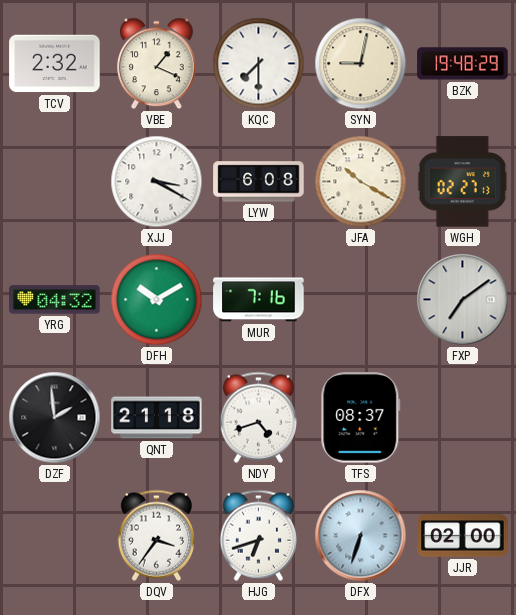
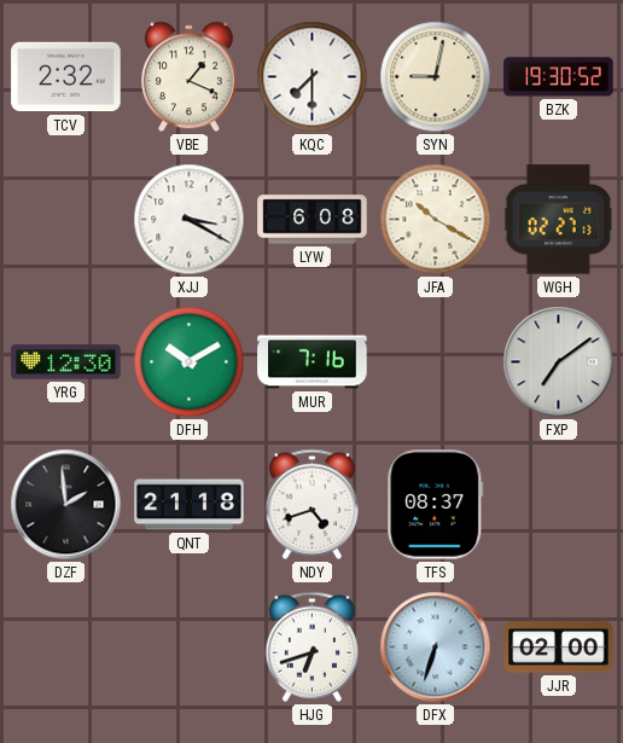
BZK: 19:48 -> 19:30 (559, 77)
YRG: 04:32 -> 12:30 (66, 362)
DQV: 3:36 -> none (157, 535)
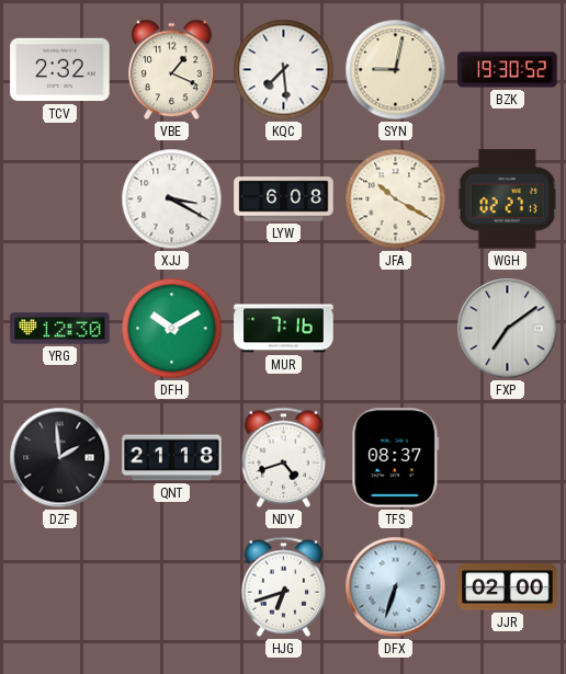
KQC: 7:30 -> 7:29 (284, 70)
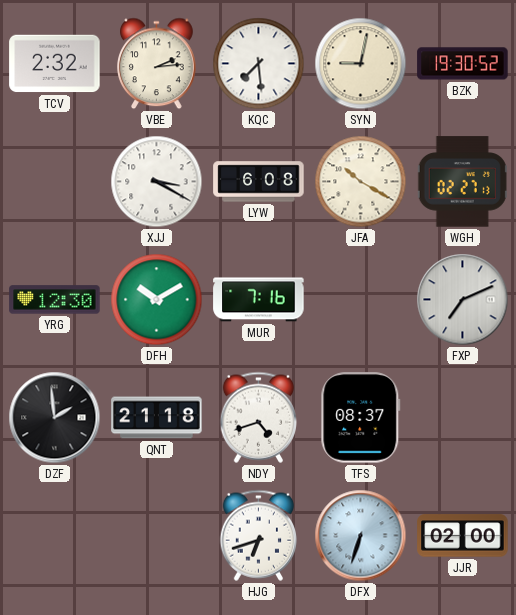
VBE: 1:19 -> 2:14 (157, 64)
FXP: 7:09 -> 7:11 (463, 300)
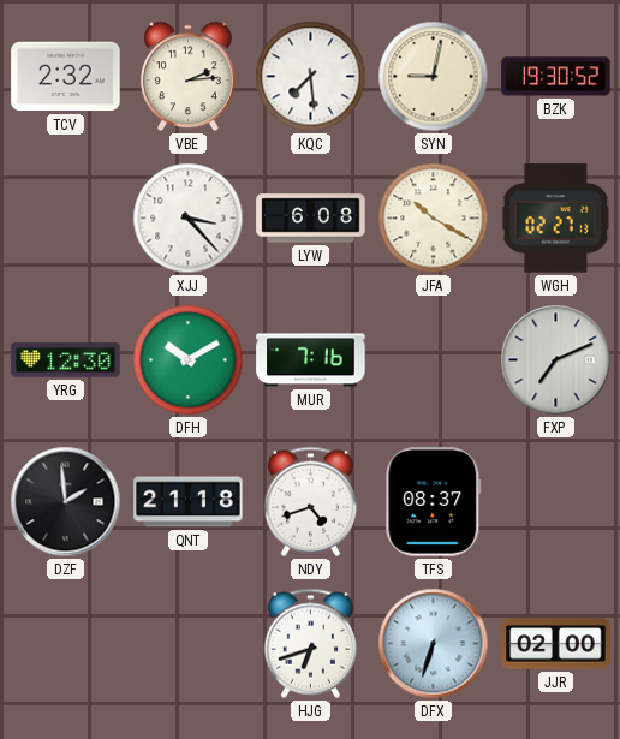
XJJ: 3:20 -> 3:23 (189, 219)
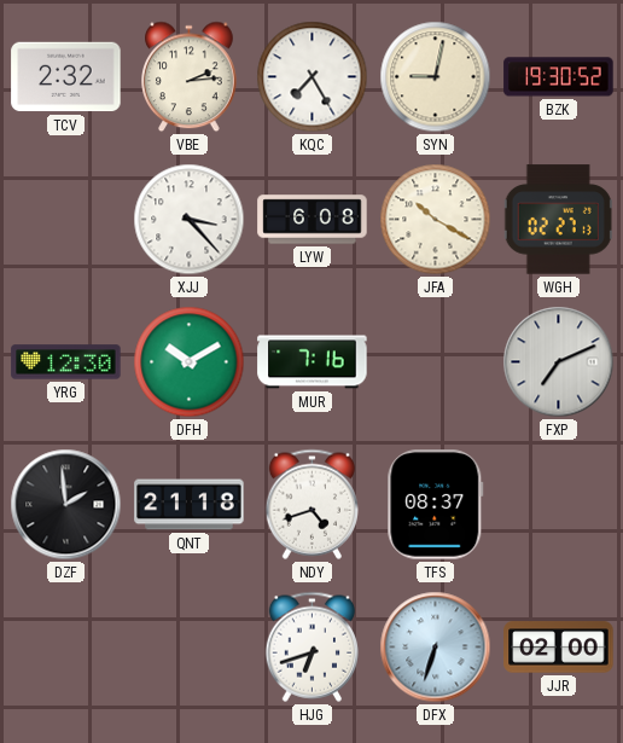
KQC: 7:29 -> 7:25 (313, 77)
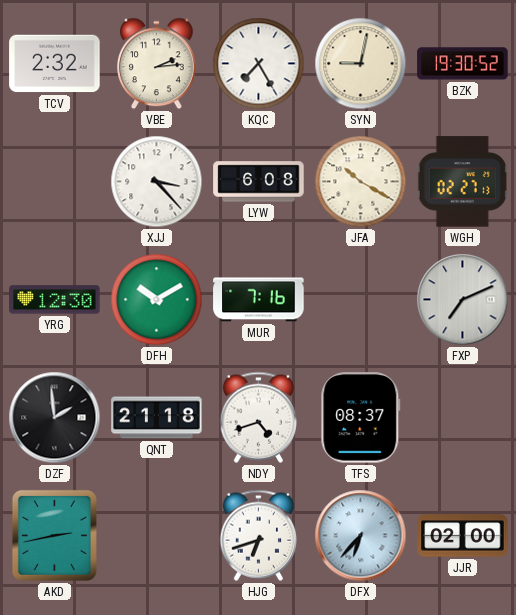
AKD: none -> 2:43 (54, 535)
DFX: 6:33 -> 6:37 (361, 536)
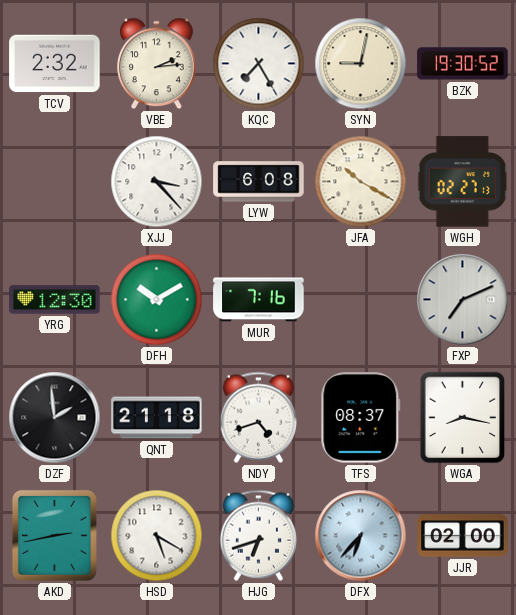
WGA: none -> 8:17 (463, 418)
HSD: none -> 5:20 (157, 536)
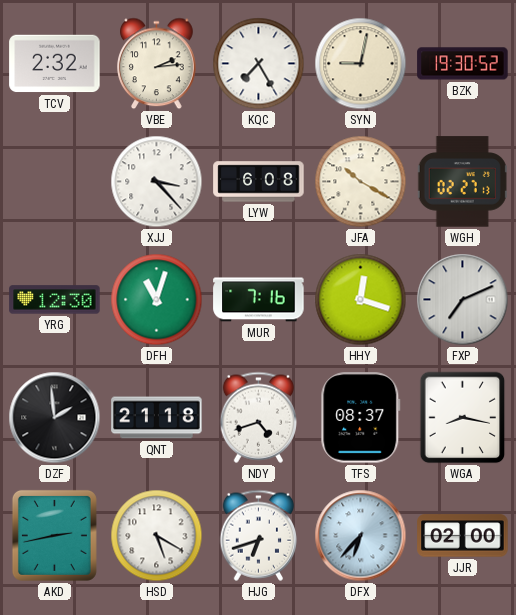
DFH: 10:10 -> 11:03 (157, 300)
HHY: none -> 12:18 (361, 300)
